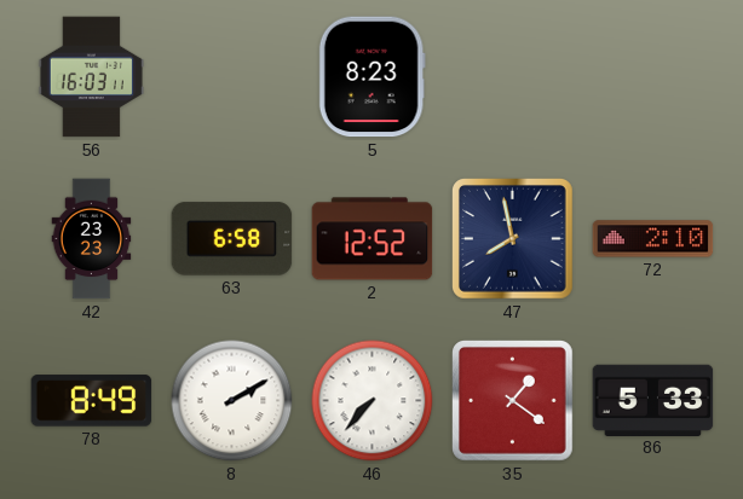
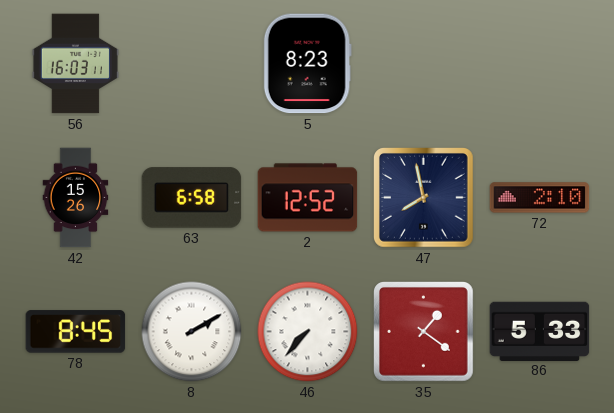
42: 23:23 -> 15:26 (76, 198)
78: 8:49 -> 8:45 (76, 332)
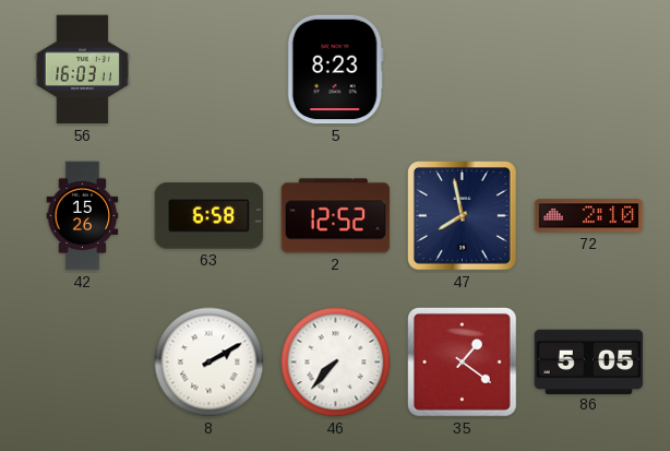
78: 8:45 -> none (76, 332)
86: 5:33 -> 5:05 (589, 361)
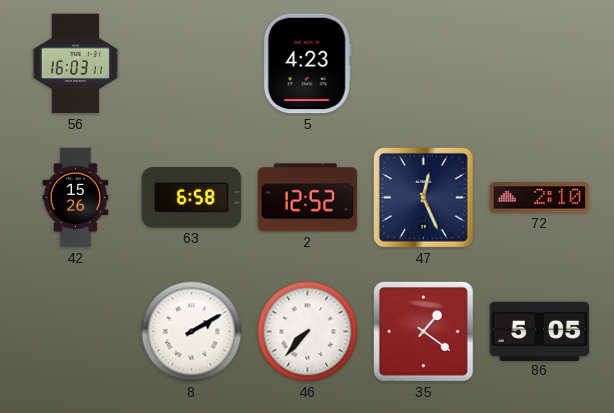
5: 8:23 -> 4:23 (307, 64)
47: 7:58 -> 12:26 (424, 198)
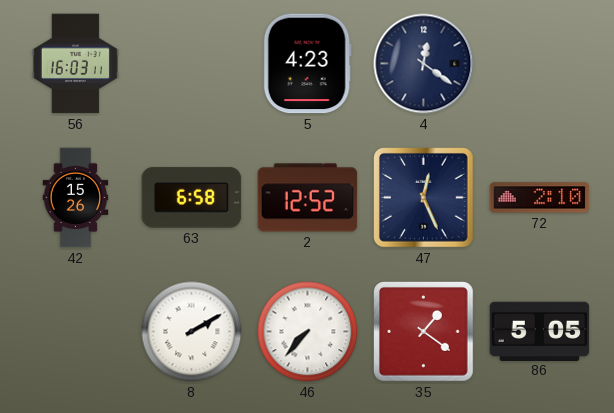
4: none -> 12:21 (424, 64)
